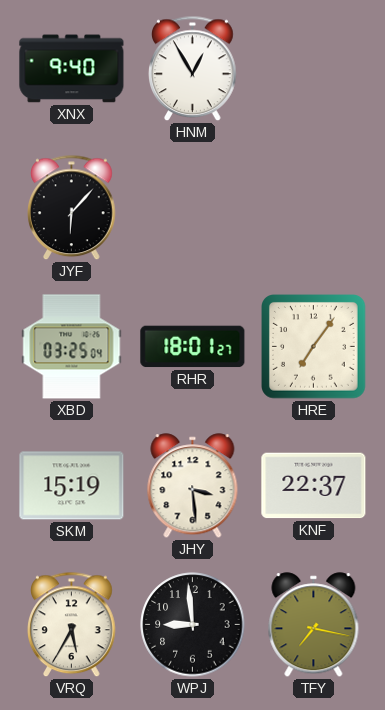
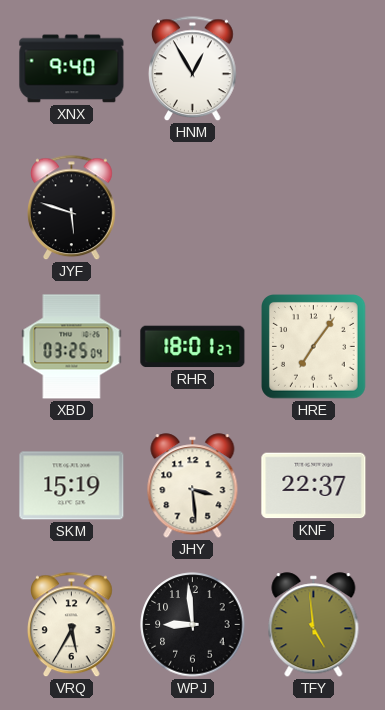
JYF: 6:07 -> 5:48 (72, 208)
TFY: 7:17 -> 4:59 (314, 625)
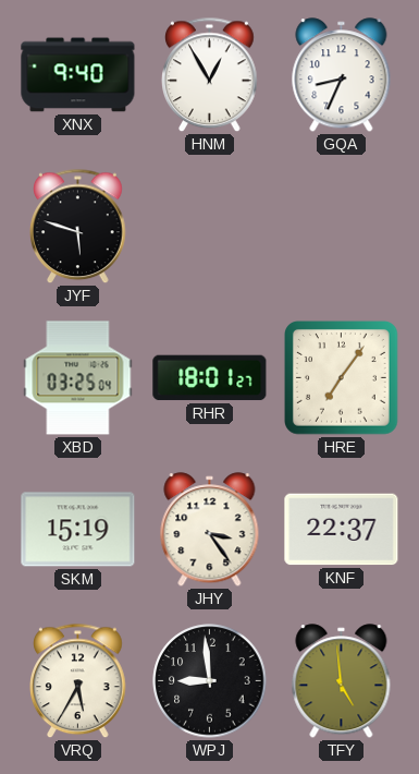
GQA: none -> 8:34 (342, 75)
JHY: 3:29 -> 3:24 (210, 530)
